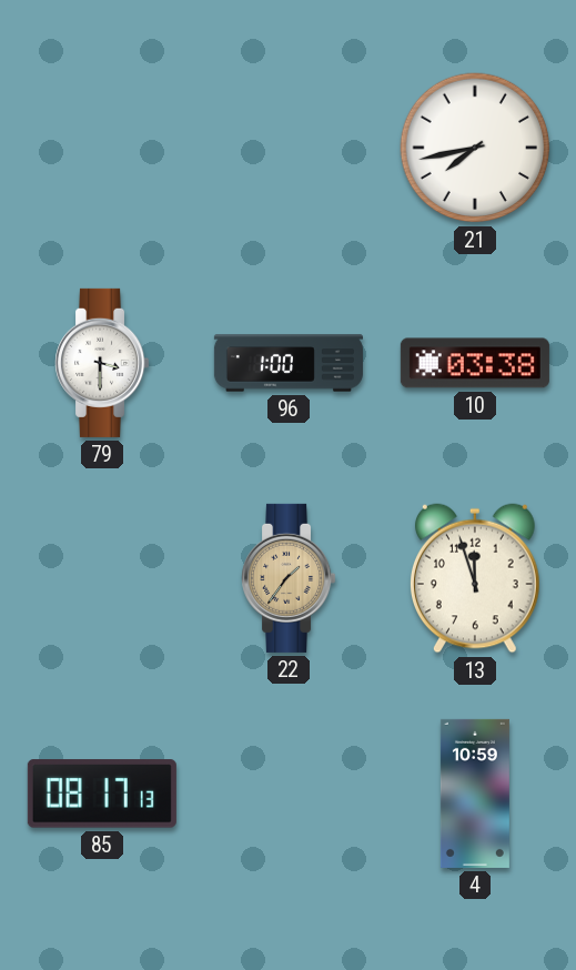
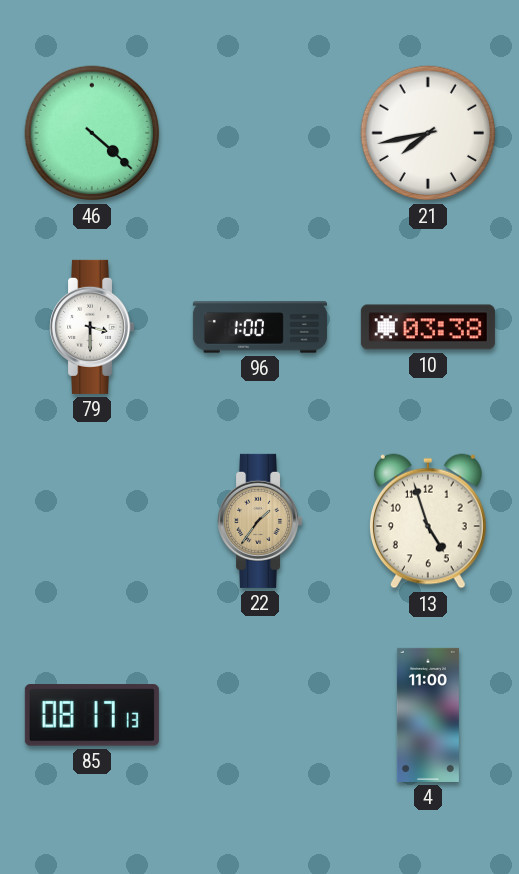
46: none -> 4:22 (92, 133)
13: 11:57 -> 4:57 (428, 521)
4: 10:59 -> 11:00 (428, 715)
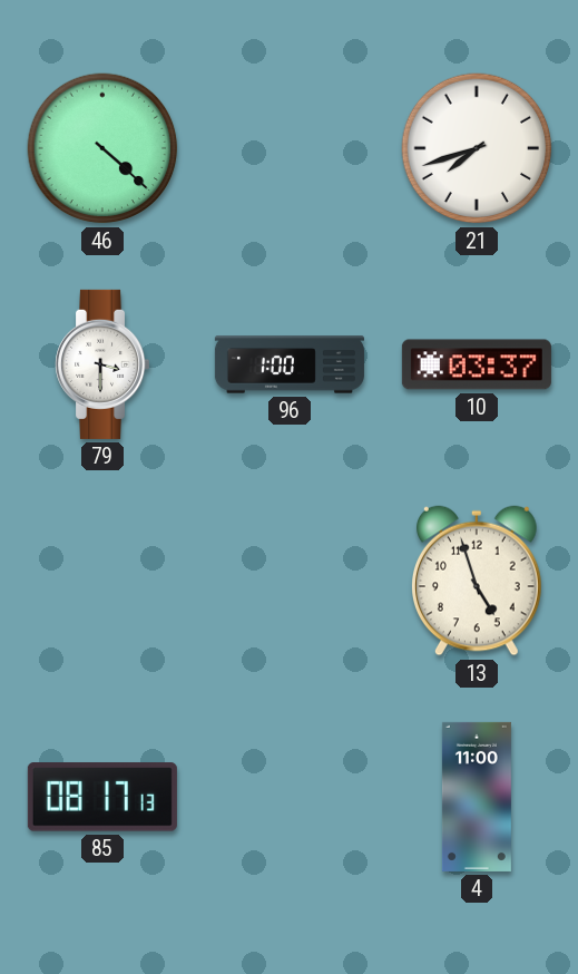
21: 7:43 -> 7:42 (477, 148)
10: 03:38 -> 03:37 (477, 364)
22: 1:36 -> none (260, 521)
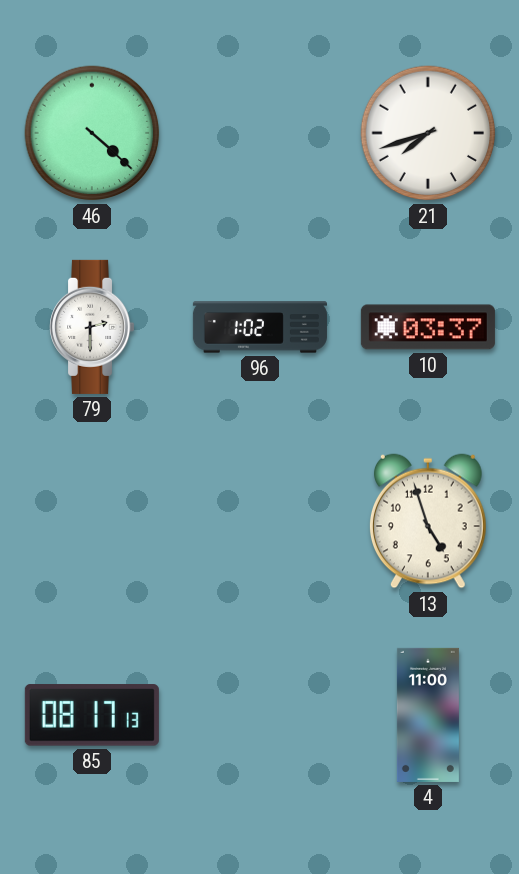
79: 3:30 -> 2:30 (92, 327)
96: 1:00 -> 1:02 (260, 327)
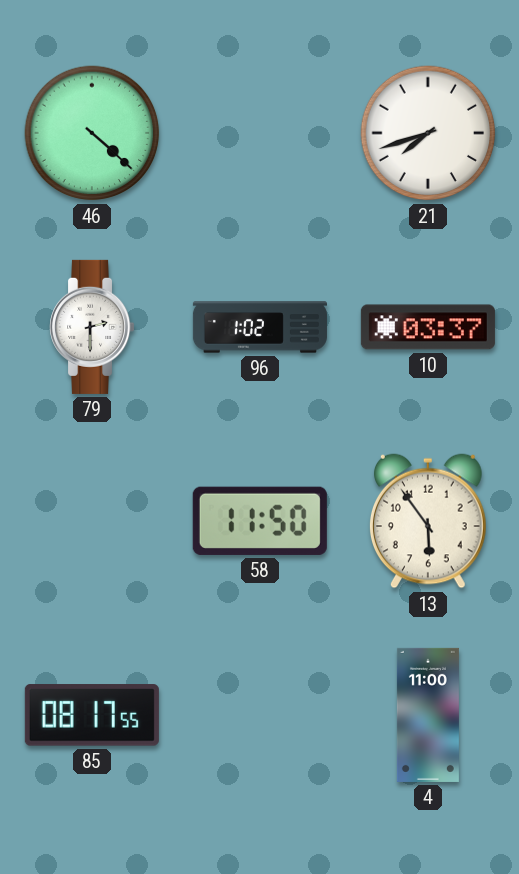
58: none -> 11:50 (260, 521)
13: 4:57 -> 5:54 (428, 521)
85: 08:17:13 -> 08:17:55 (92, 715)
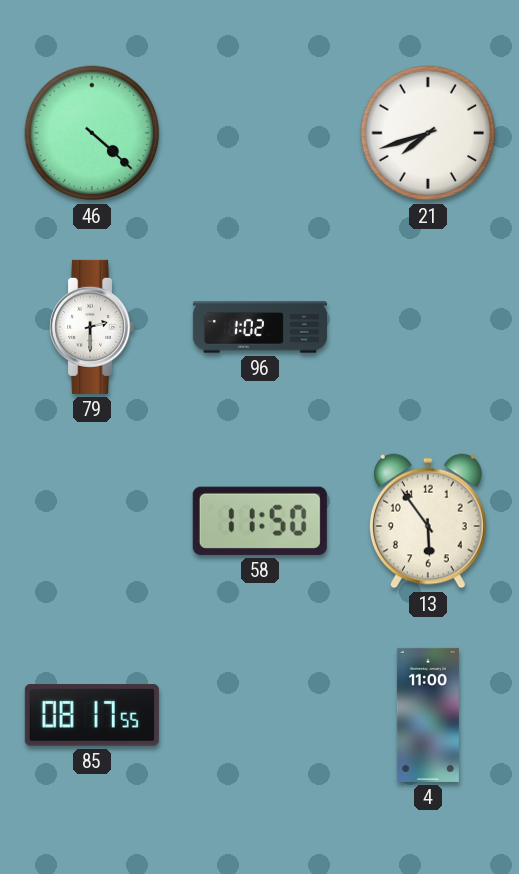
10: 03:37 -> none (428, 327)
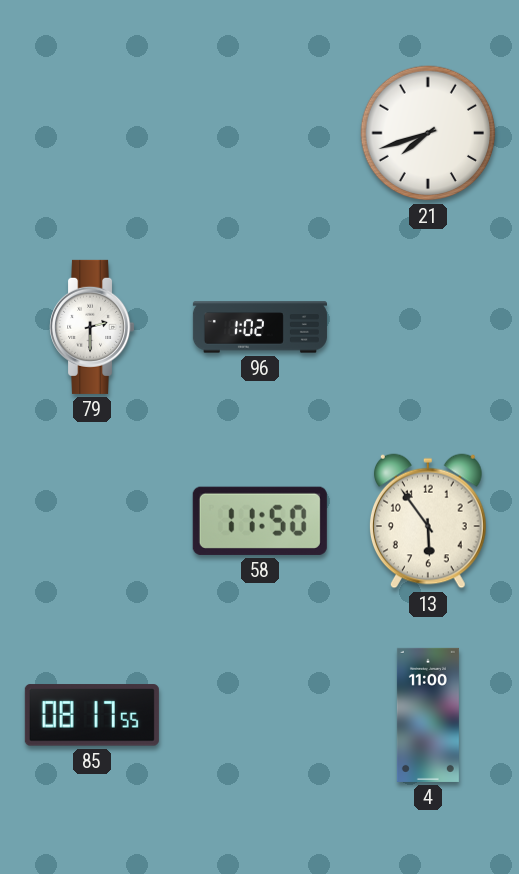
46: 4:22 -> none (92, 133)
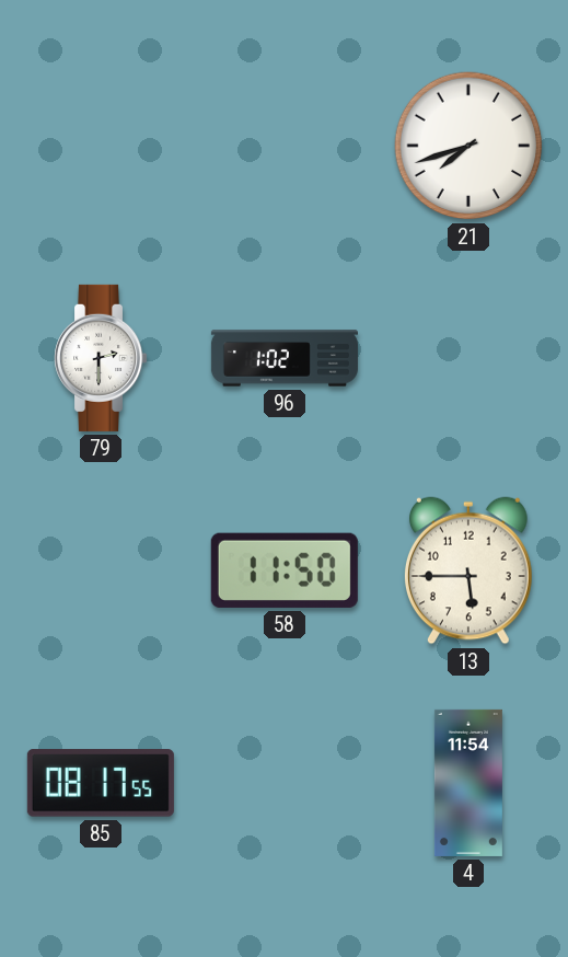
13: 5:54 -> 5:45 (468, 570)
4: 11:00 -> 11:54 (468, 783)
